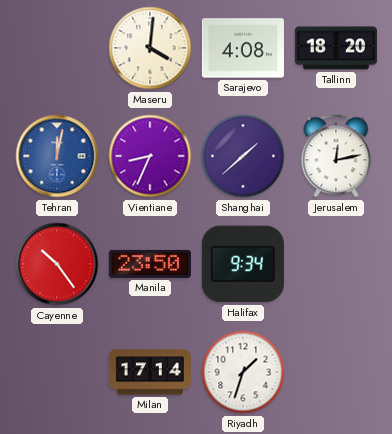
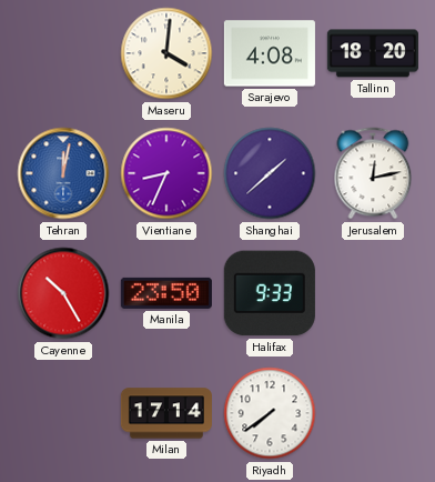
Cayenne: 10:24 -> 10:25 (63, 293)
Halifax: 9:34 -> 9:33 (270, 293)
Riyadh: 1:33 -> 7:39 (270, 413)
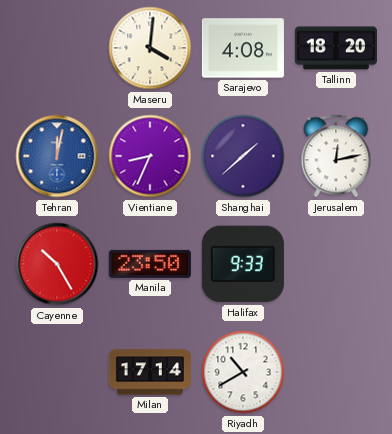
Riyadh: 7:39 -> 10:40 (243, 372)
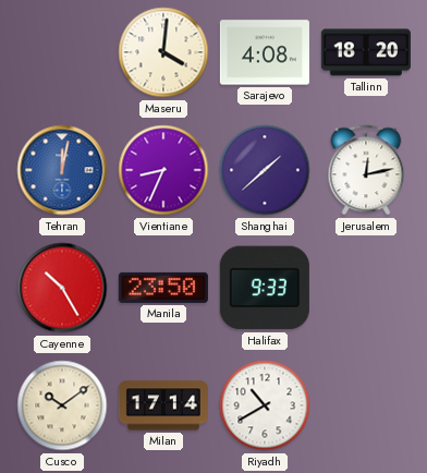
Cusco: none -> 10:09 (62, 405)
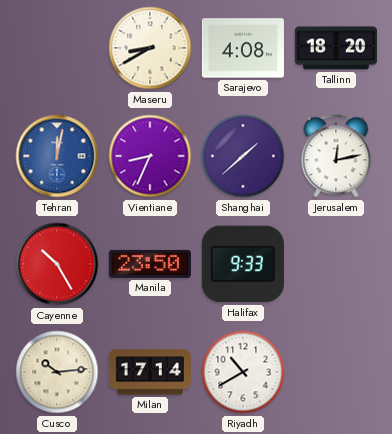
Maseru: 4:01 -> 8:40 (150, 48)
Cusco: 10:09 -> 10:14 (57, 372)
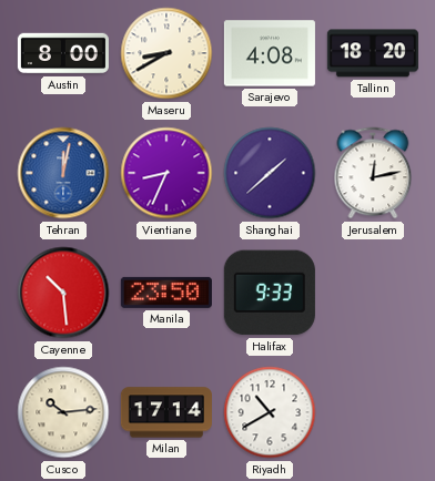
Austin: none -> 8:00 (63, 53)
Cayenne: 10:25 -> 10:29 (63, 293)
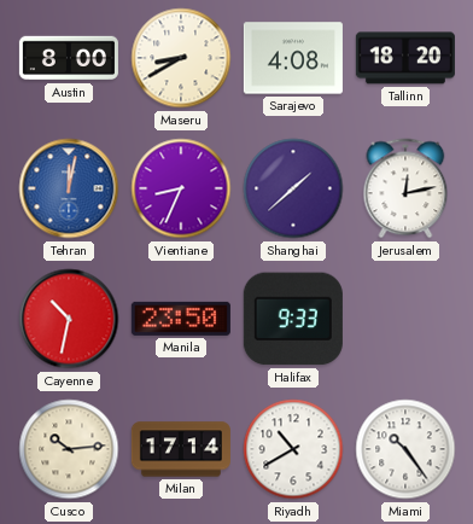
Cayenne: 10:29 -> 10:32 (69, 319)
Miami: none -> 10:24 (405, 449)
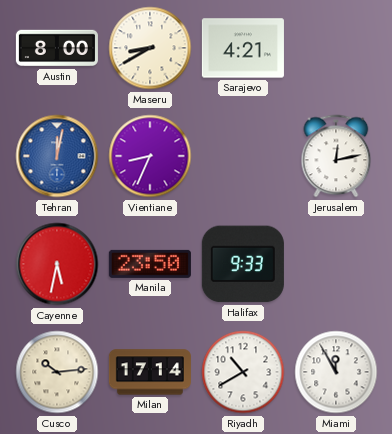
Sarajevo: 4:08 -> 4:21 (243, 48)
Tallinn: 18:20 -> none (405, 58)
Shanghai: 1:38 -> none (293, 188)
Cayenne: 10:32 -> 5:32 (57, 264)
Miami: 10:24 -> 11:55 (336, 372)
